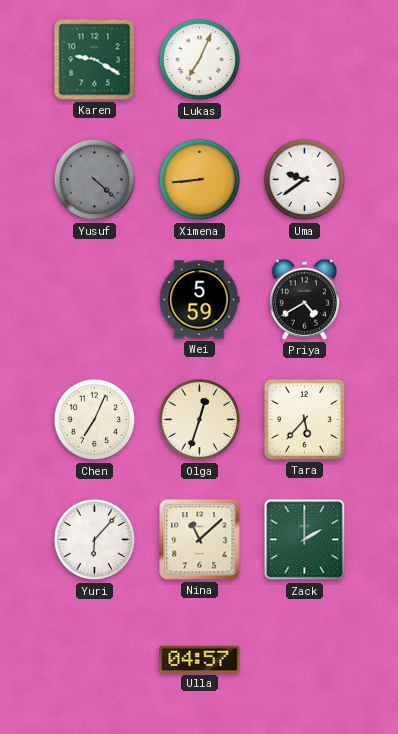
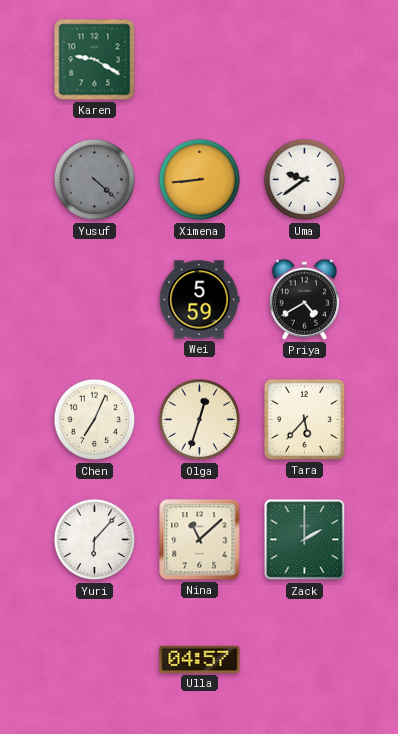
Lukas: 7:04 -> none (200, 60)
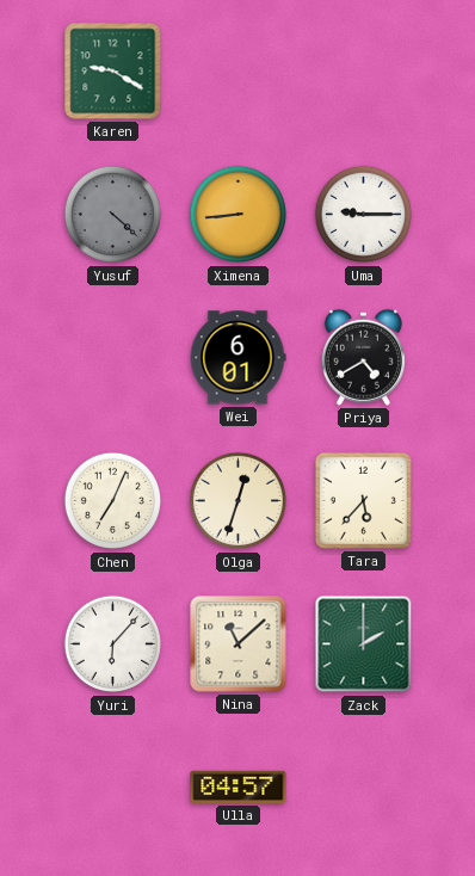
Uma: 9:39 -> 9:15 (364, 215)
Wei: 5:59 -> 6:01 (237, 358)
